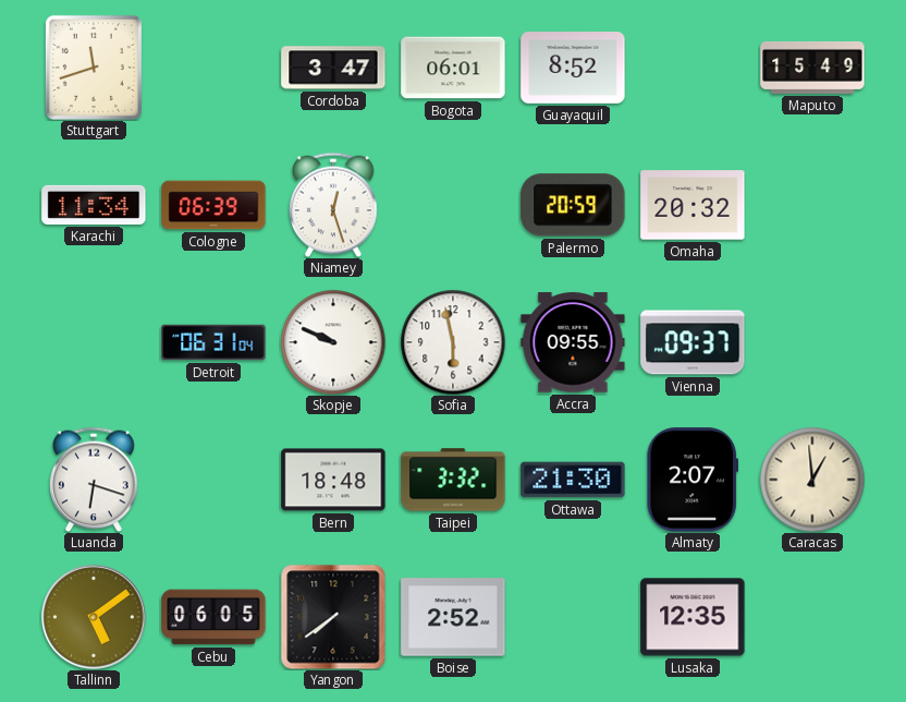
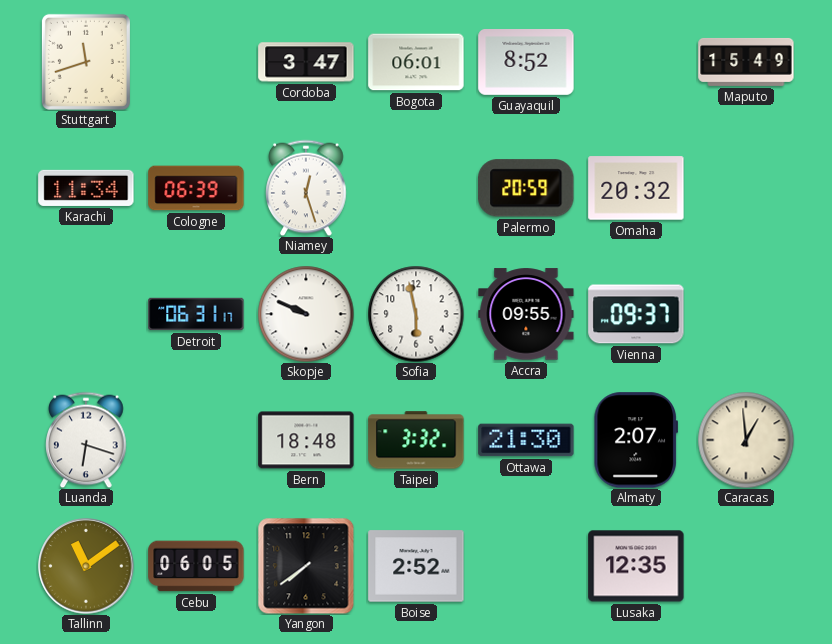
Detroit: 06:31:04 -> 06:31:17 (196, 314)
Tallinn: 5:09 -> 11:09 (86, 566)
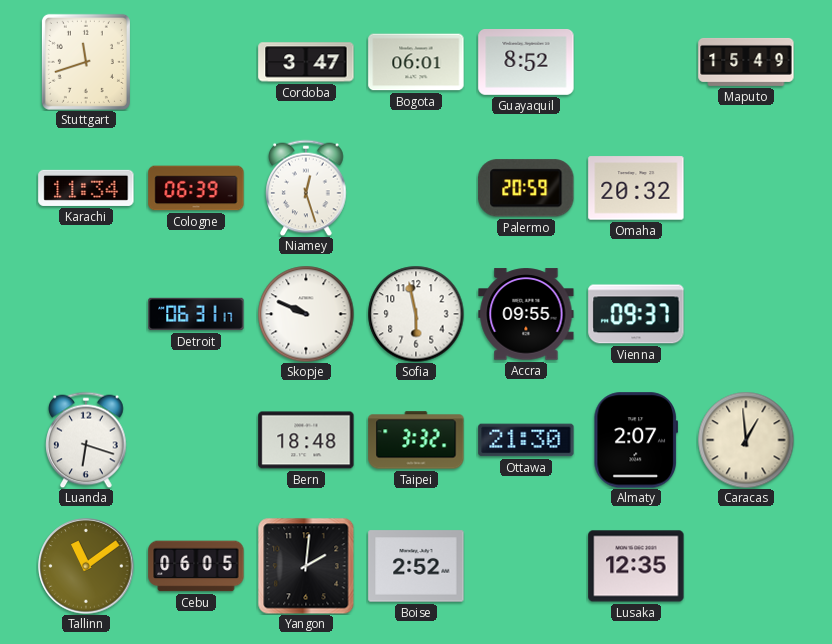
Yangon: 7:39 -> 2:01 (306, 566)
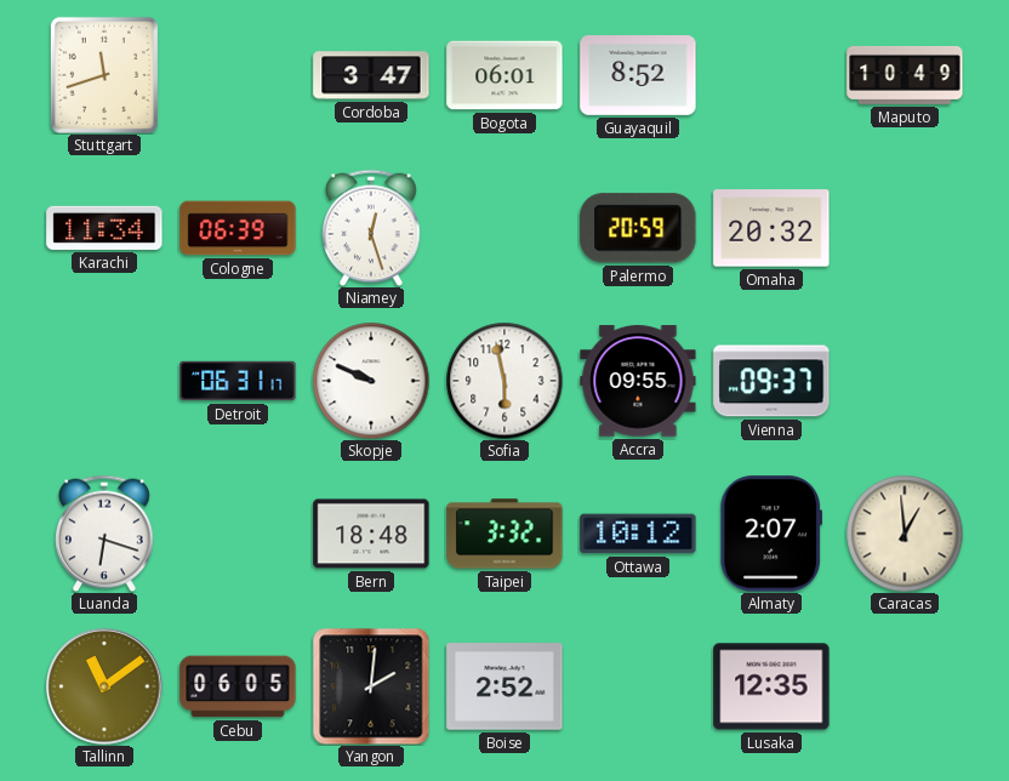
Maputo: 15:49 -> 10:49 (905, 75)
Ottawa: 21:30 -> 10:12 (638, 534)
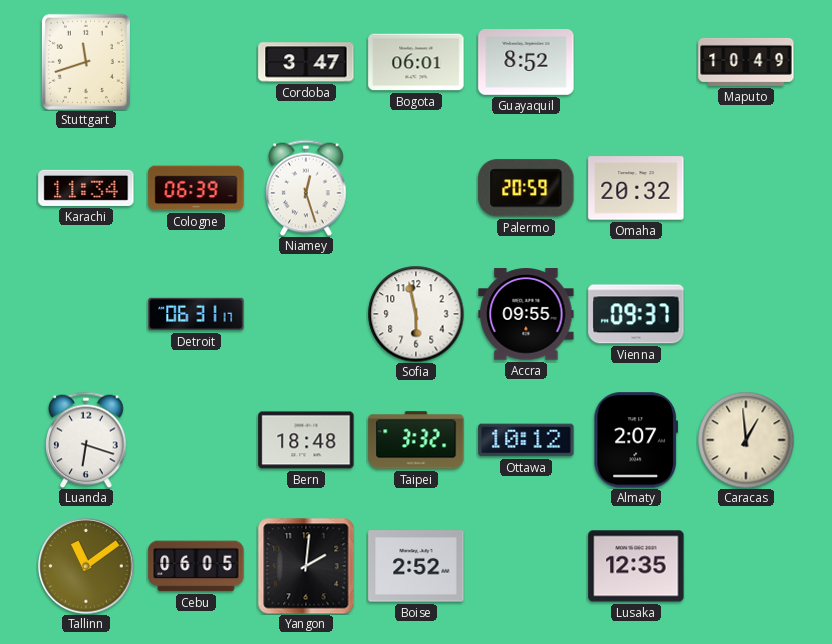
Skopje: 9:49 -> none (371, 381)
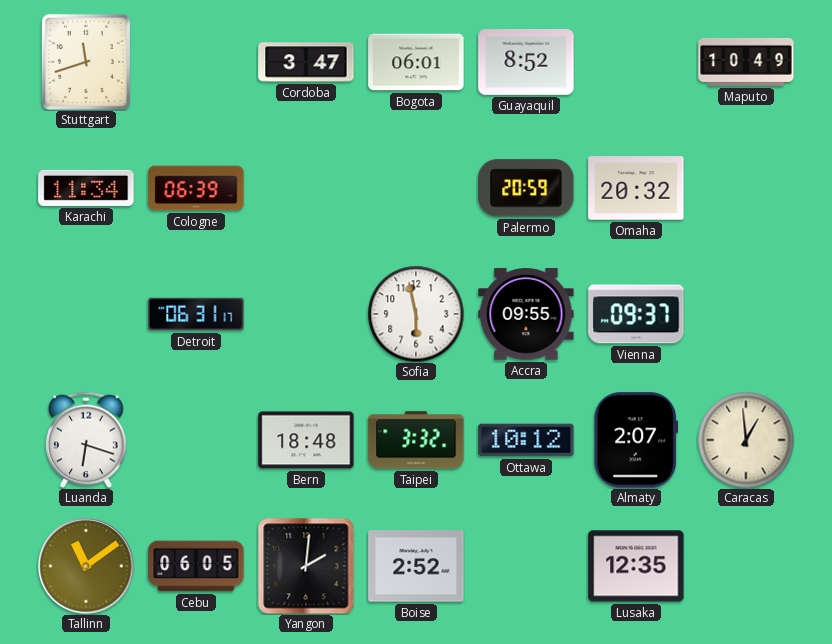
Niamey: 12:27 -> none (306, 188)
